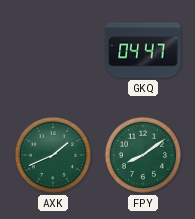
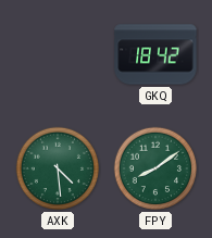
GKQ: 04:47 -> 18:42 (155, 54)
AXK: 1:41 -> 4:29 (58, 168)
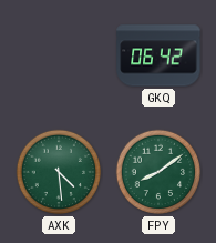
GKQ: 18:42 -> 06:42 (158, 55)
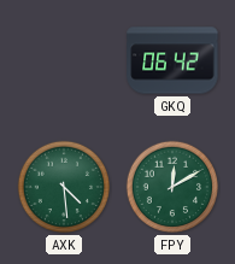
FPY: 8:09 -> 12:10 (172, 187)
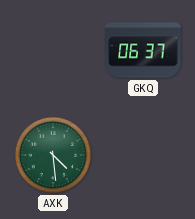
GKQ: 06:42 -> 06:37 (143, 50)
FPY: 12:10 -> none (172, 187)
